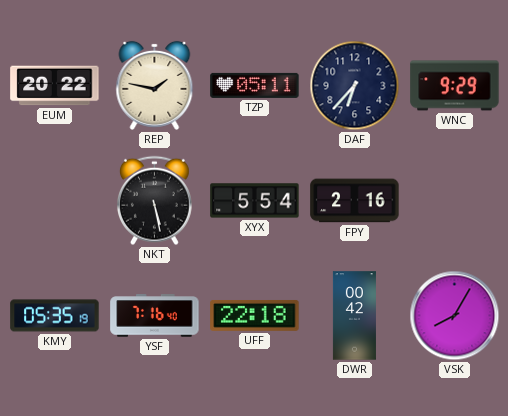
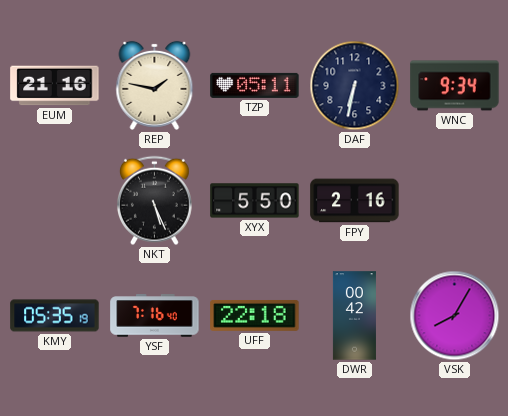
EUM: 20:22 -> 21:16 (55, 86)
DAF: 6:37 -> 6:32 (355, 86)
WNC: 9:29 -> 9:34 (455, 86)
NKT: 5:28 -> 5:26 (155, 201)
XYX: 5:54 -> 5:50 (255, 201)
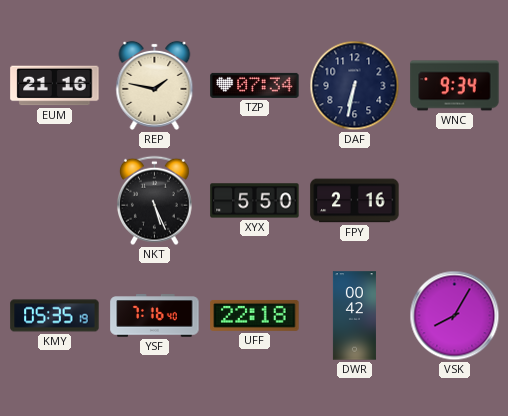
TZP: 05:11 -> 07:34 (255, 85)
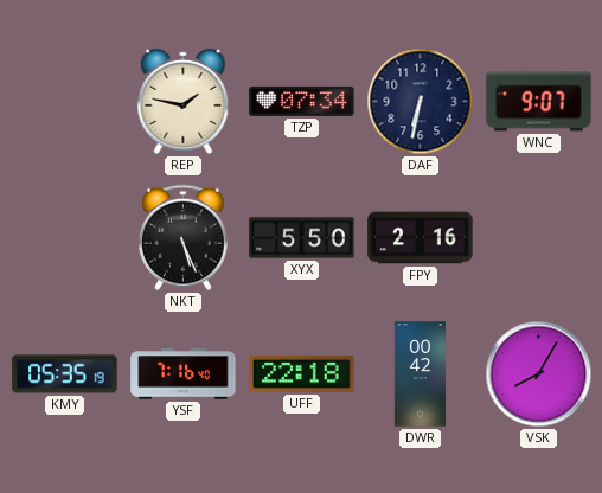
EUM: 21:16 -> none (55, 86)
WNC: 9:34 -> 9:07 (539, 102)
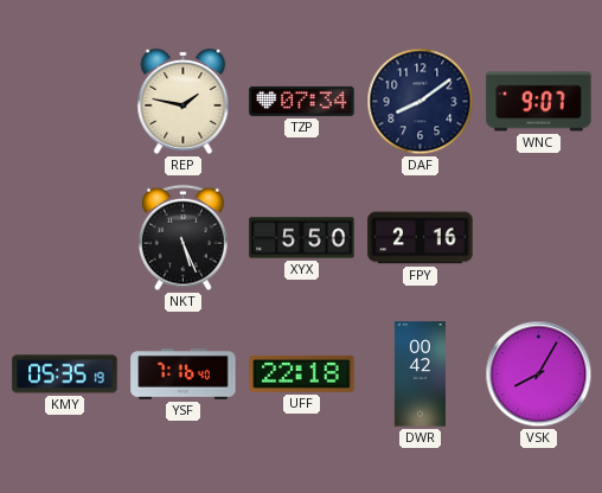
DAF: 6:32 -> 8:09 (421, 102)
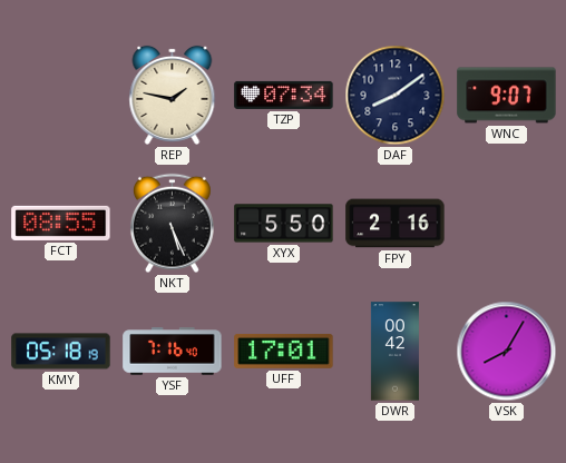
FCT: none -> 08:55 (61, 223)
KMY: 05:35 -> 05:18 (61, 352)
UFF: 22:18 -> 17:01 (284, 351)
